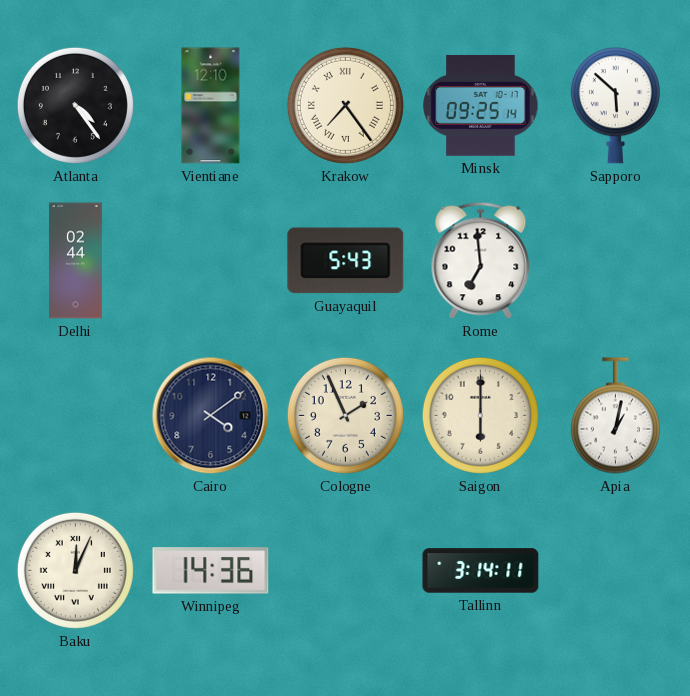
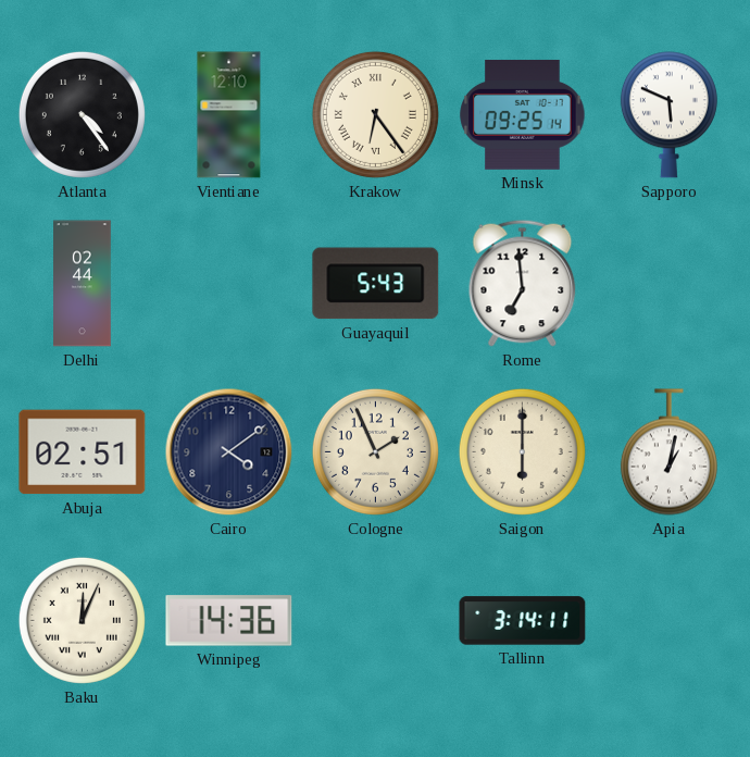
Krakow: 7:24 -> 6:24 (375, 114)
Sapporo: 5:52 -> 5:49 (668, 115)
Abuja: none -> 02:51 (83, 452)
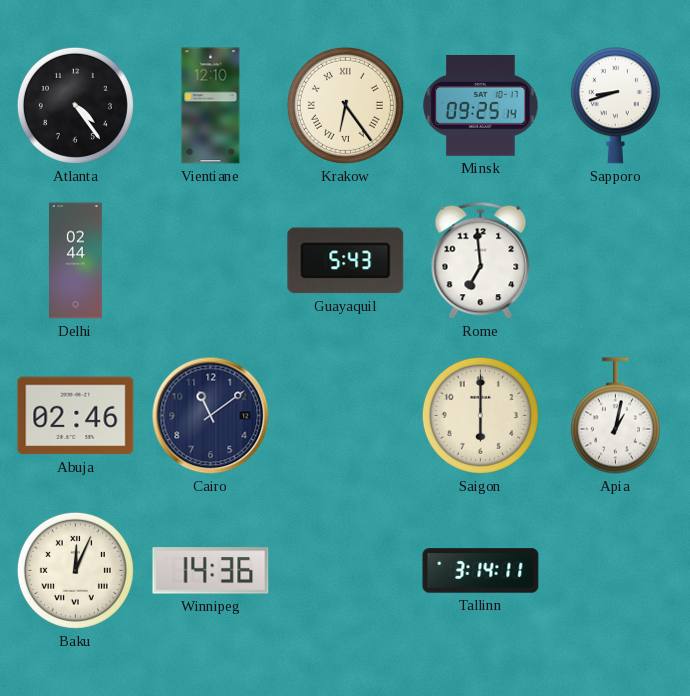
Sapporo: 5:49 -> 8:42 (615, 106)
Abuja: 02:51 -> 02:46 (76, 416)
Cairo: 4:09 -> 11:09 (211, 416)
Cologne: 1:56 -> none (375, 451)
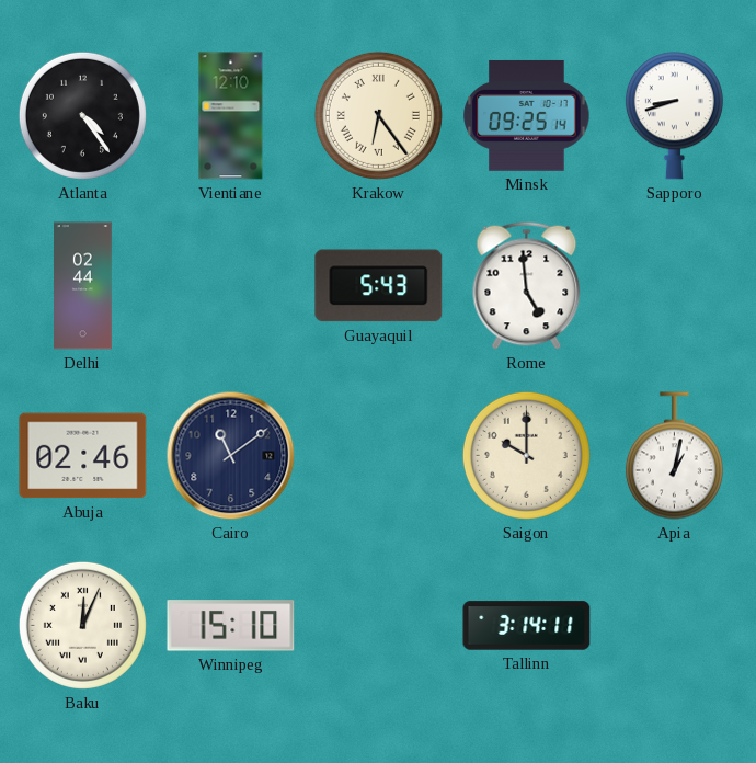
Rome: 6:59 -> 4:59 (527, 285)
Saigon: 6:00 -> 10:00 (526, 455)
Winnipeg: 14:36 -> 15:10 (231, 626)
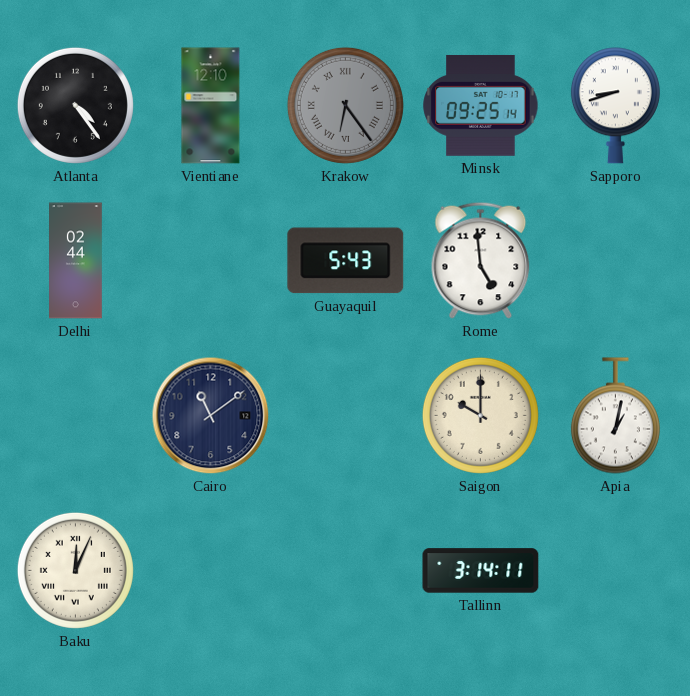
Krakow dial: cream -> grey (345, 105)
Abuja: 02:46 -> none (83, 456)
Winnipeg: 15:10 -> none (231, 626)
